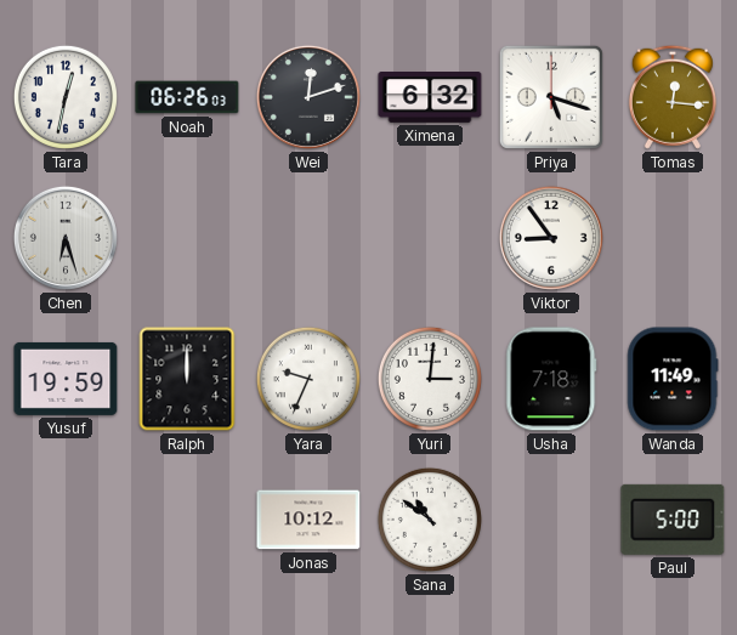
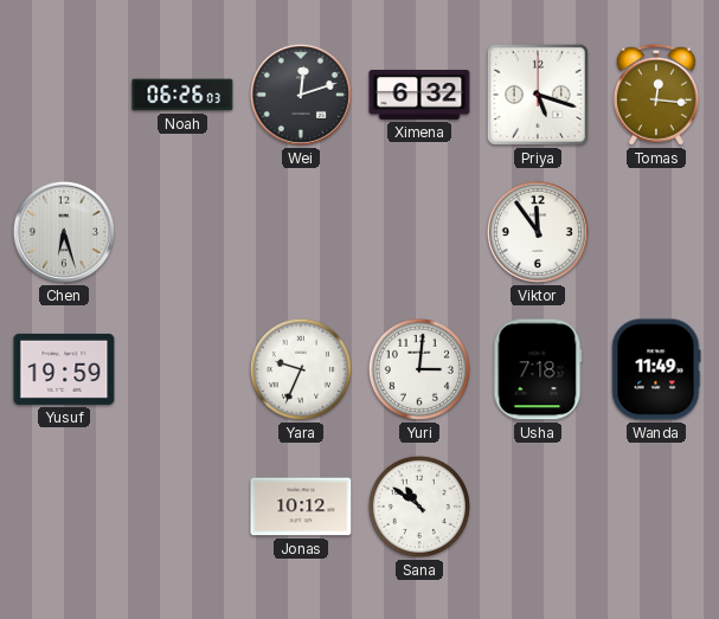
Tara: 12:32 -> none (66, 97)
Viktor: 8:54 -> 11:54 (538, 232)
Ralph: 12:00 -> none (187, 379)
Paul: 5:00 -> none (673, 520)
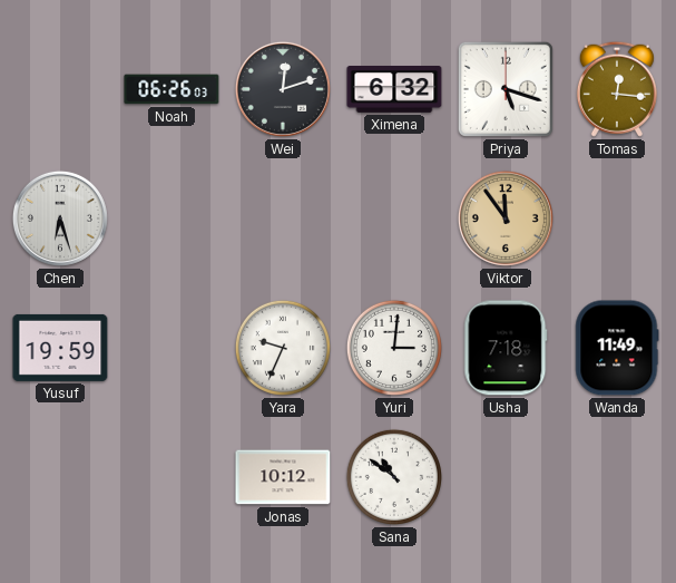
Viktor dial: white -> champagne (506, 218)
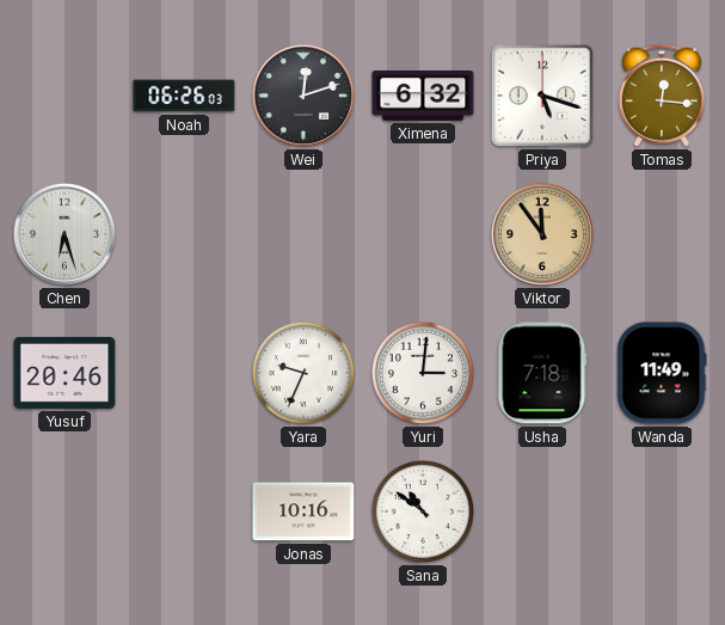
Yusuf: 19:59 -> 20:46 (64, 373)
Jonas: 10:12 -> 10:16 (303, 511)
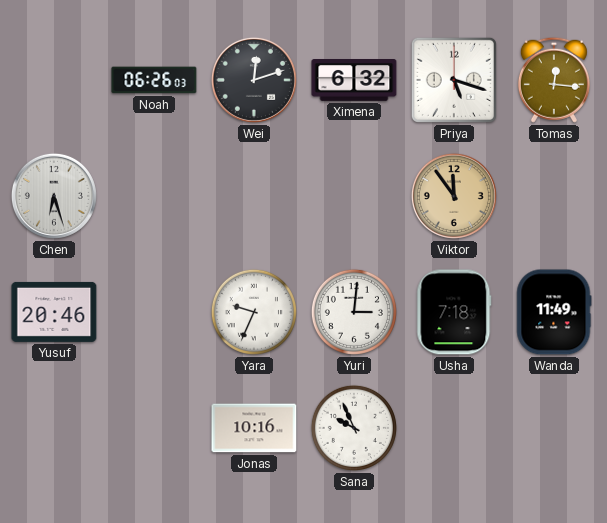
Sana: 10:51 -> 9:56 (354, 428)
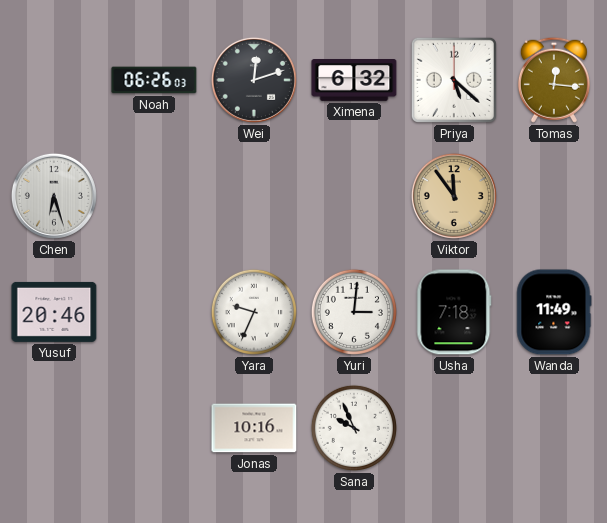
Priya: 5:18 -> 5:22 (454, 80)
